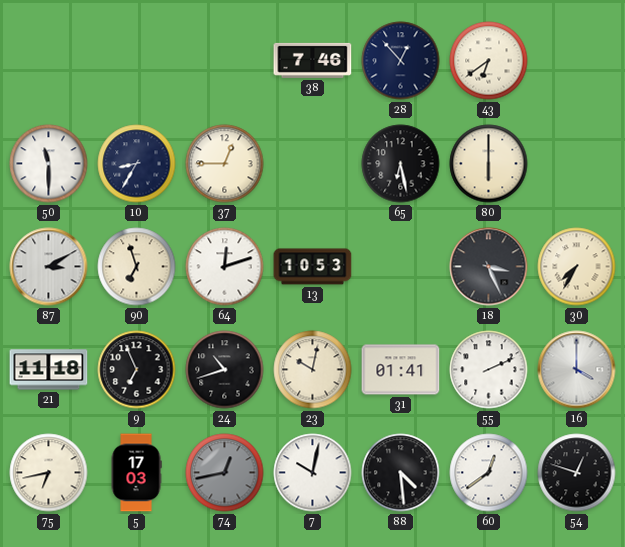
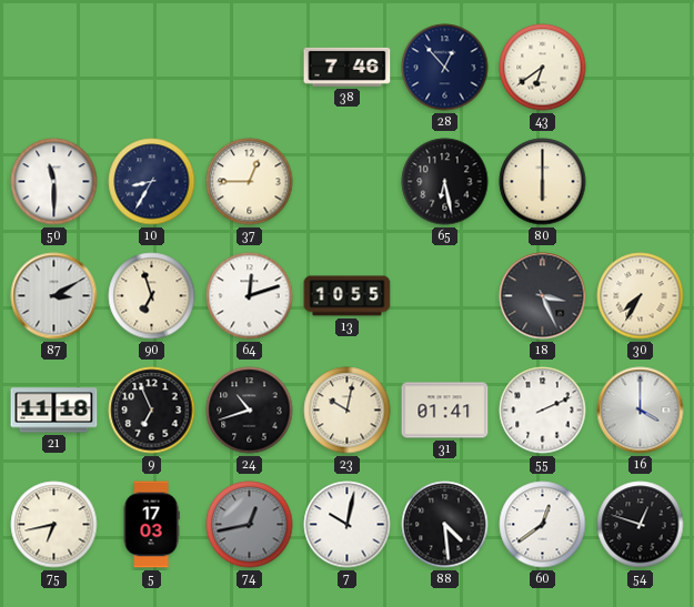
13: 10:53 -> 10:55 (348, 296)
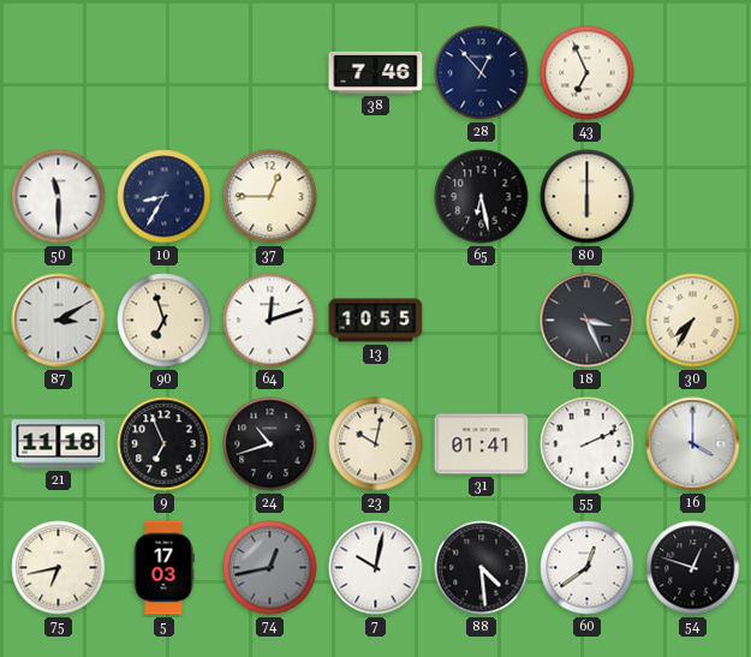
43: 6:39 -> 6:56 (588, 73)
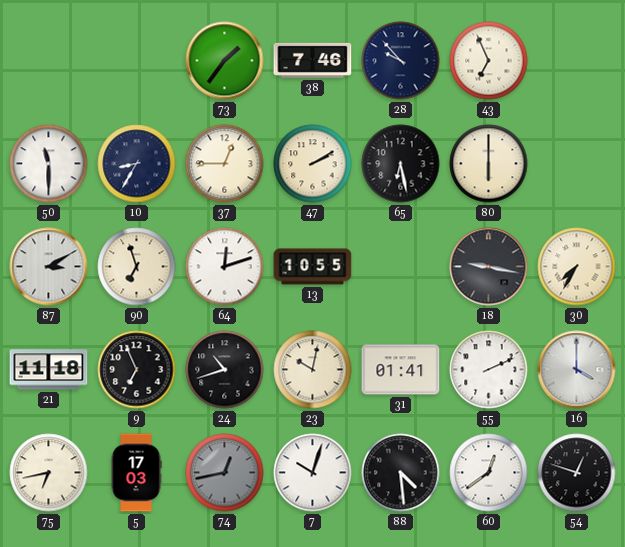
73: none -> 1:36 (225, 61)
28: 12:53 -> 9:53 (401, 61)
47: none -> 2:10 (313, 164)
18: 3:26 -> 9:17 (489, 267)
7: 10:02 -> 10:03 (313, 473)
